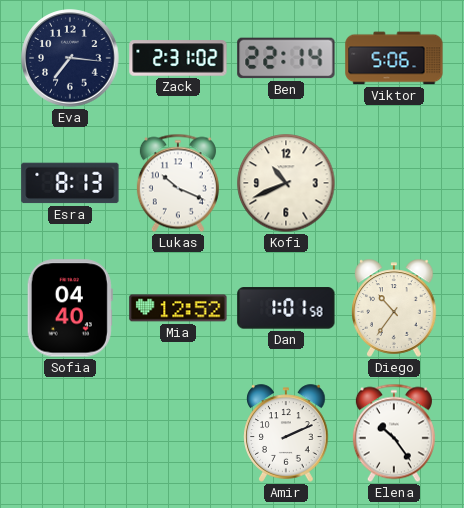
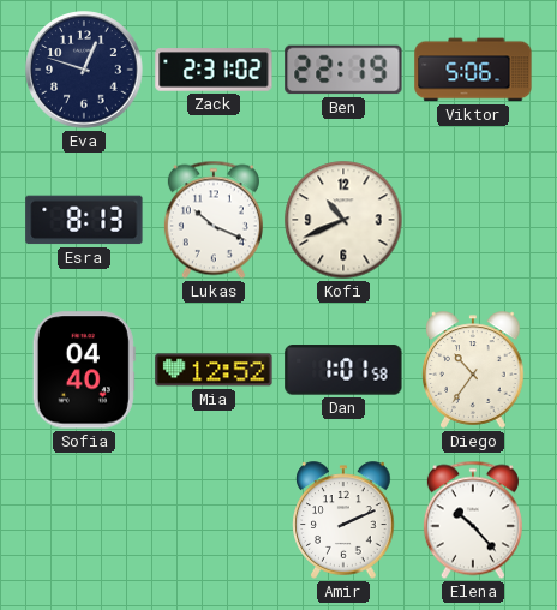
Eva: 7:16 -> 12:48 (84, 70)
Ben: 22:14 -> 22:19 (343, 70)
Elena: 10:24 -> 10:23 (473, 520)
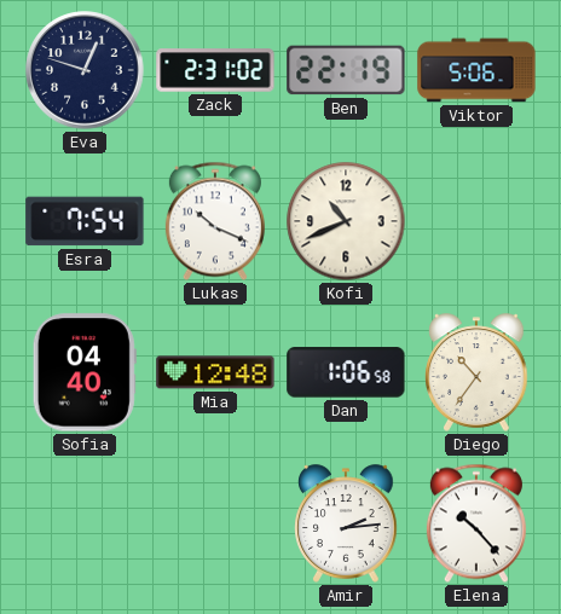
Esra: 8:13 -> 7:54 (85, 221)
Mia: 12:52 -> 12:48 (215, 372)
Dan: 1:01 -> 1:06 (346, 372)
Amir: 2:11 -> 2:14 (346, 523)
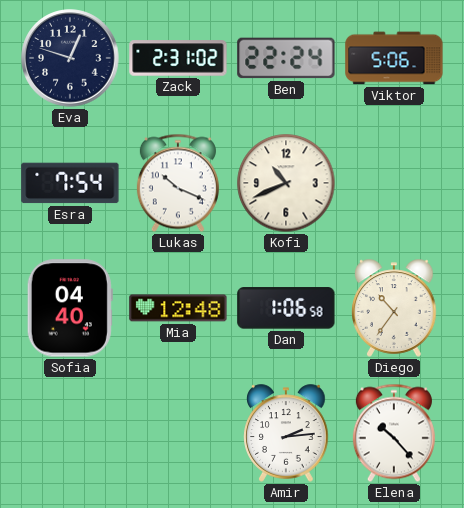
Ben: 22:19 -> 22:24 (286, 58)
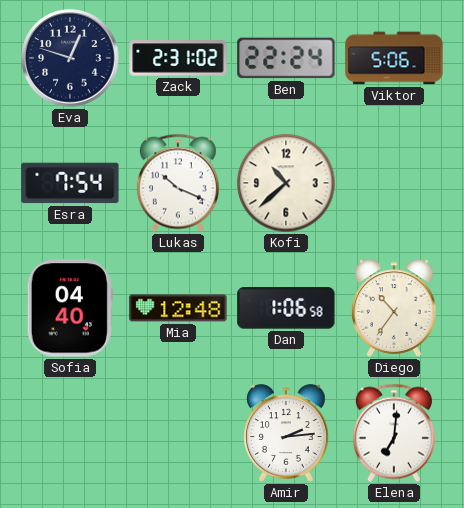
Kofi: 10:41 -> 10:38 (286, 183)
Elena: 10:23 -> 7:01 (394, 433)
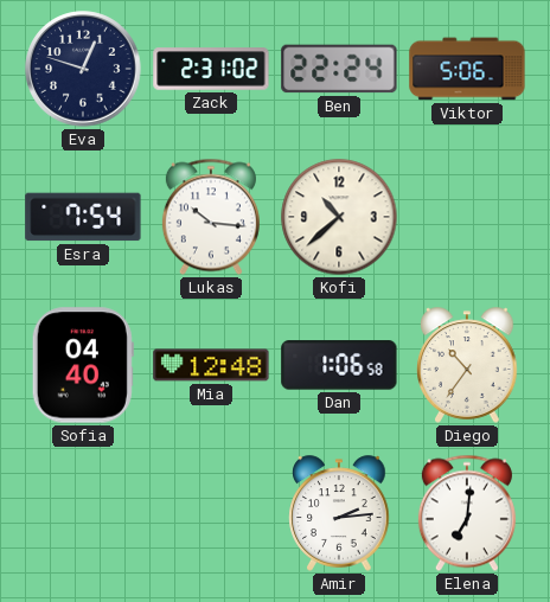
Lukas: 10:19 -> 10:16 (211, 217)
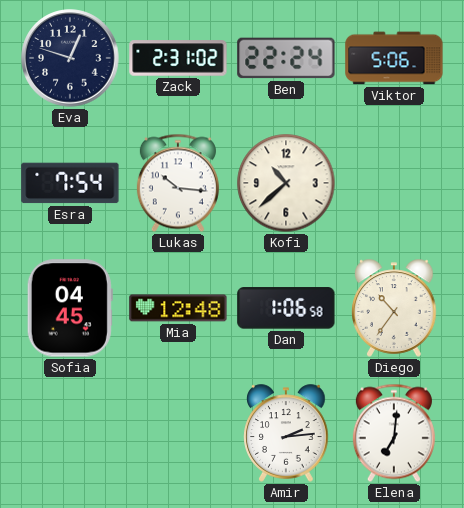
Sofia: 04:40 -> 04:45 (70, 308)
